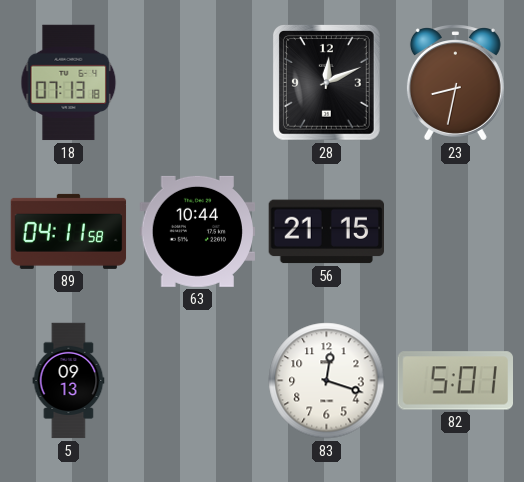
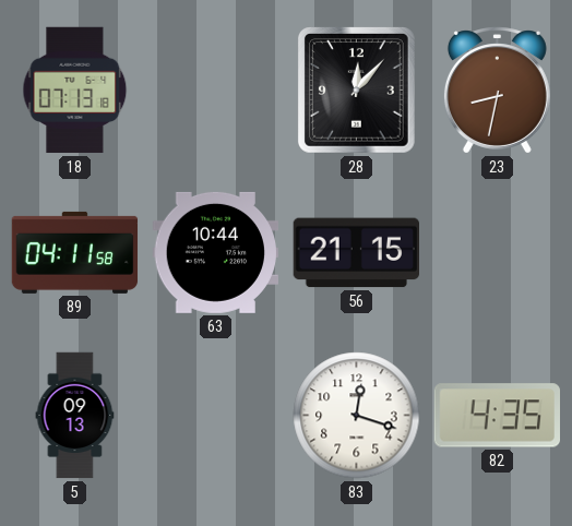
28: 12:11 -> 12:07 (356, 91)
82: 5:01 -> 4:35 (497, 416)
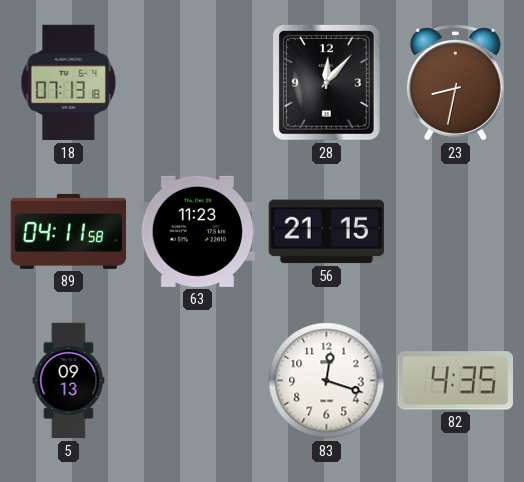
63: 10:44 -> 11:23 (197, 231)
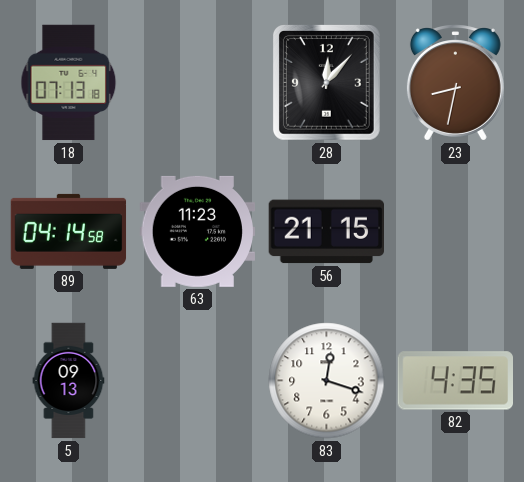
89: 04:11 -> 04:14 (69, 231)
